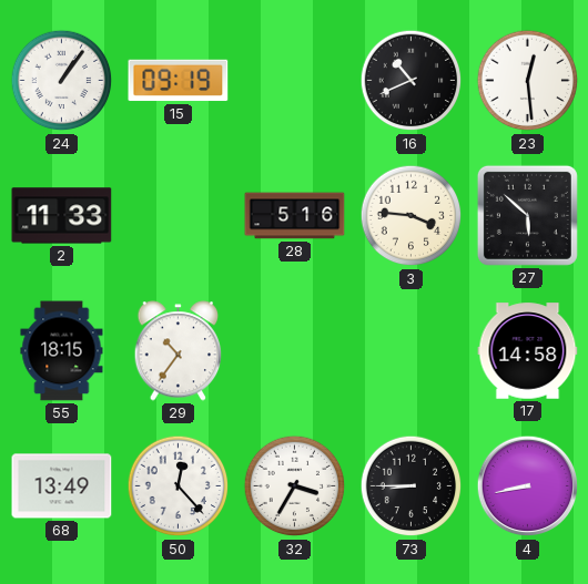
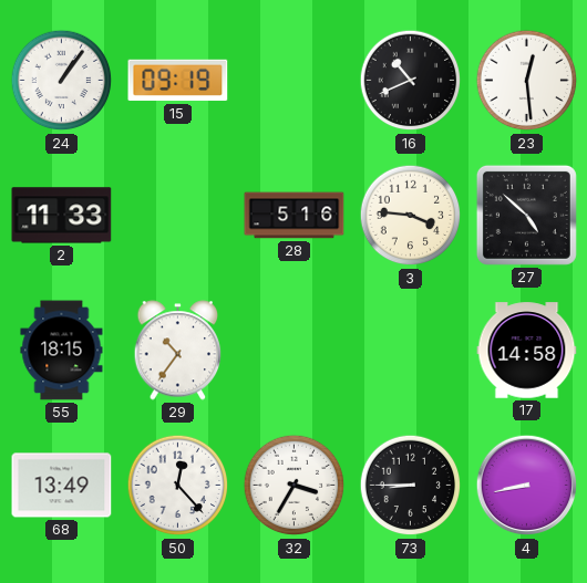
27: 5:52 -> 4:52 (526, 215)
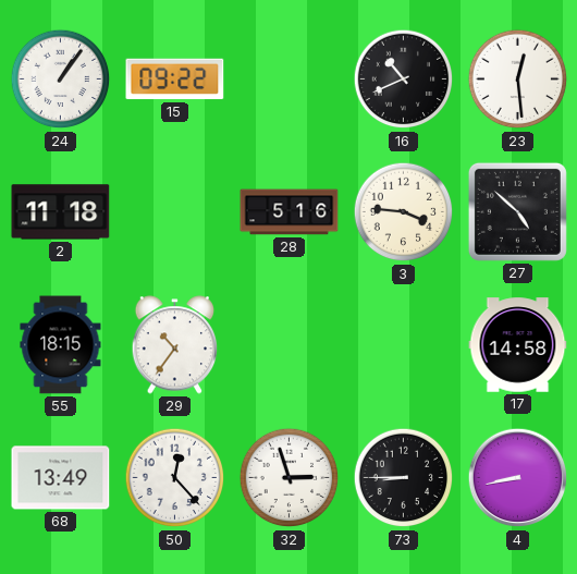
15: 09:19 -> 09:22 (175, 80)
2: 11:33 -> 11:18 (61, 212)
32: 3:35 -> 2:57 (290, 478)
